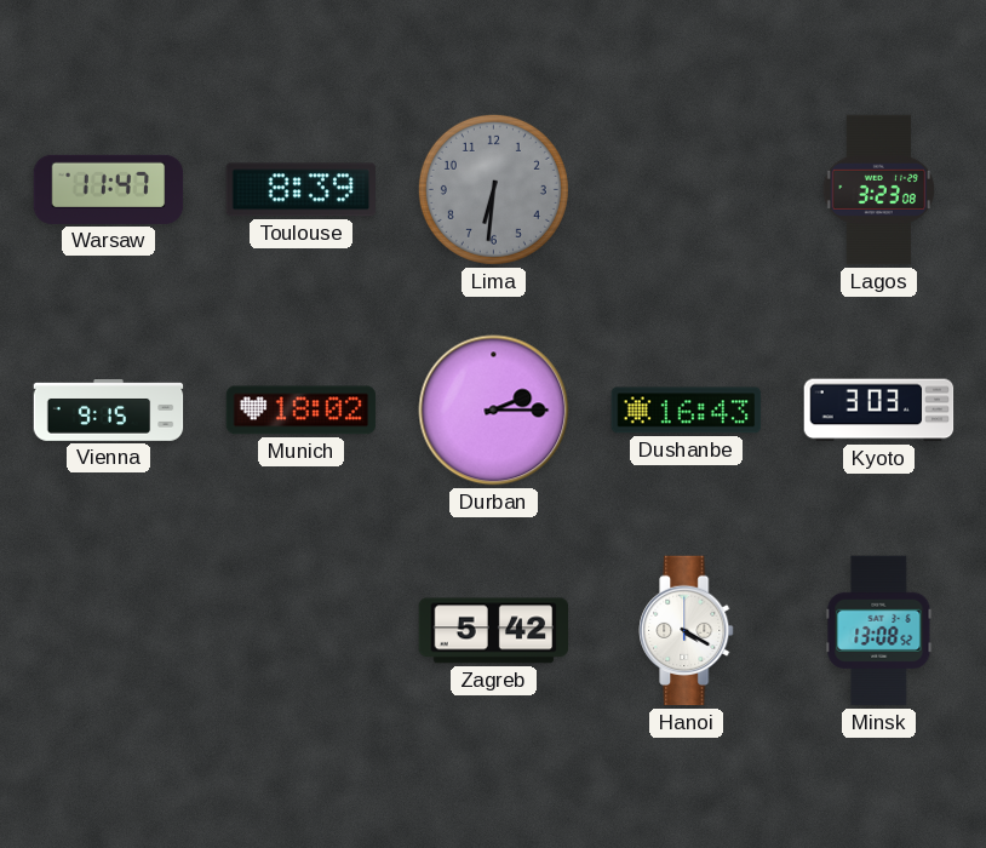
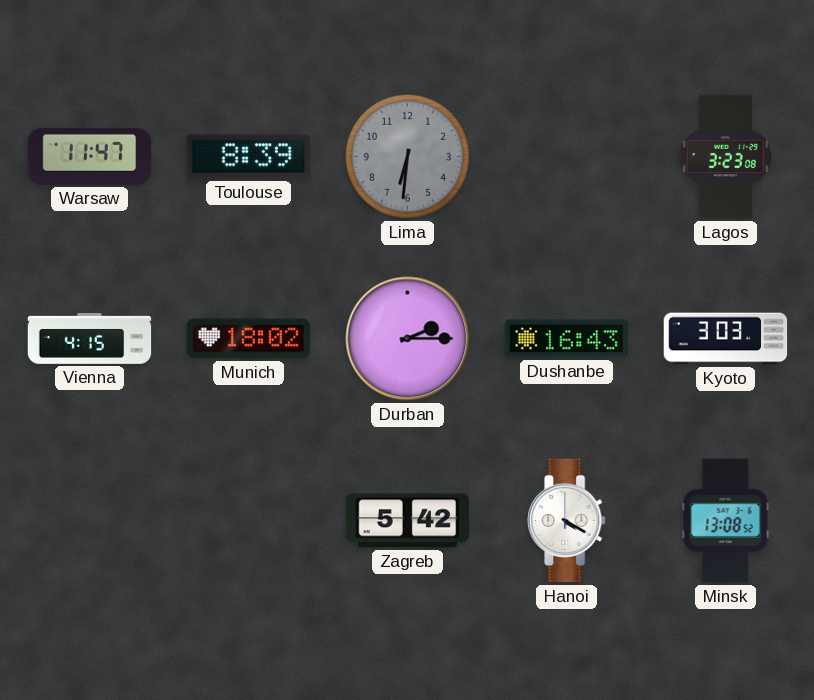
Vienna: 9:15 -> 4:15 (90, 339)
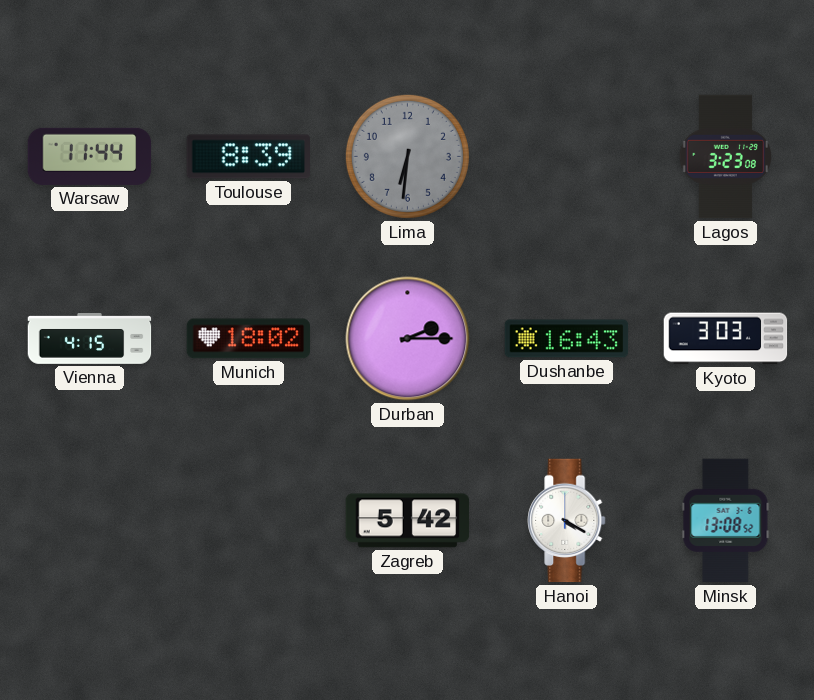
Warsaw: 11:47 -> 11:44 (90, 156)
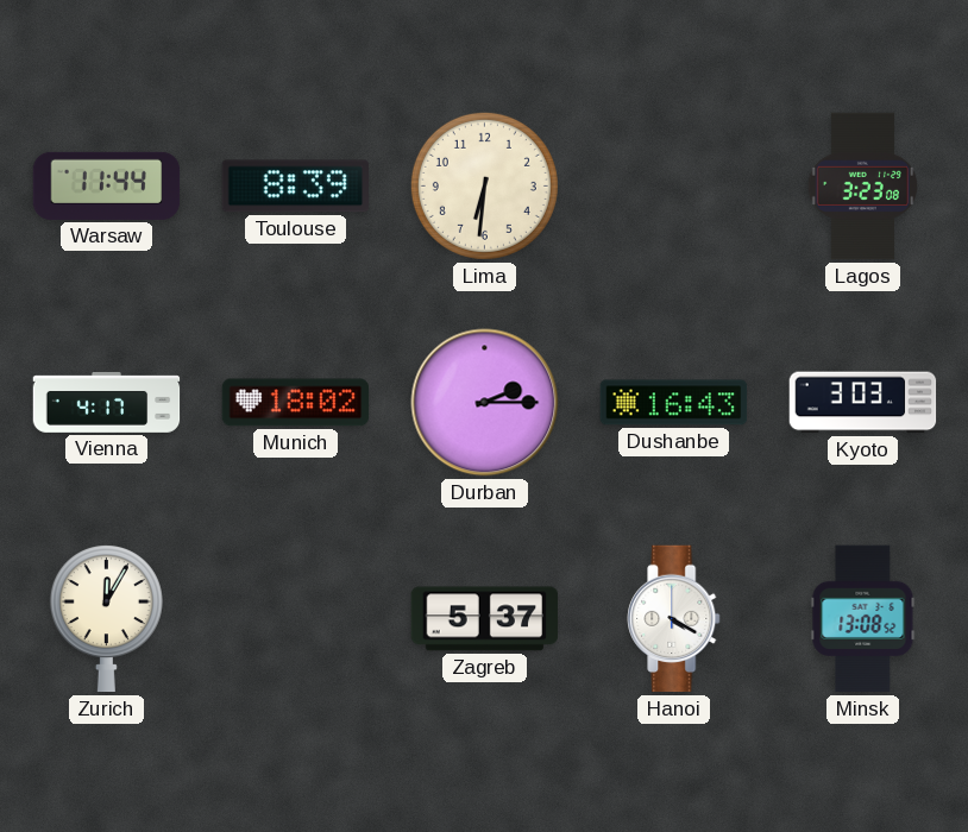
Lima dial: grey -> cream (484, 185)
Vienna: 4:15 -> 4:17 (107, 403)
Zurich: none -> 12:05 (106, 619)
Zagreb: 5:42 -> 5:37 (485, 619)
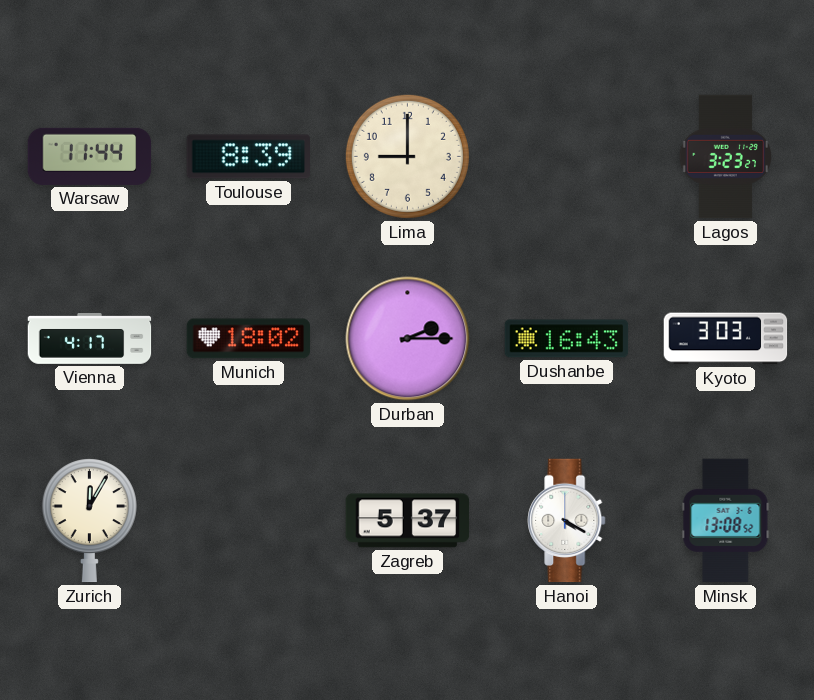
Lima: 6:31 -> 9:00 (407, 156)
Lagos: 3:23:08 -> 3:23:27 (725, 157)
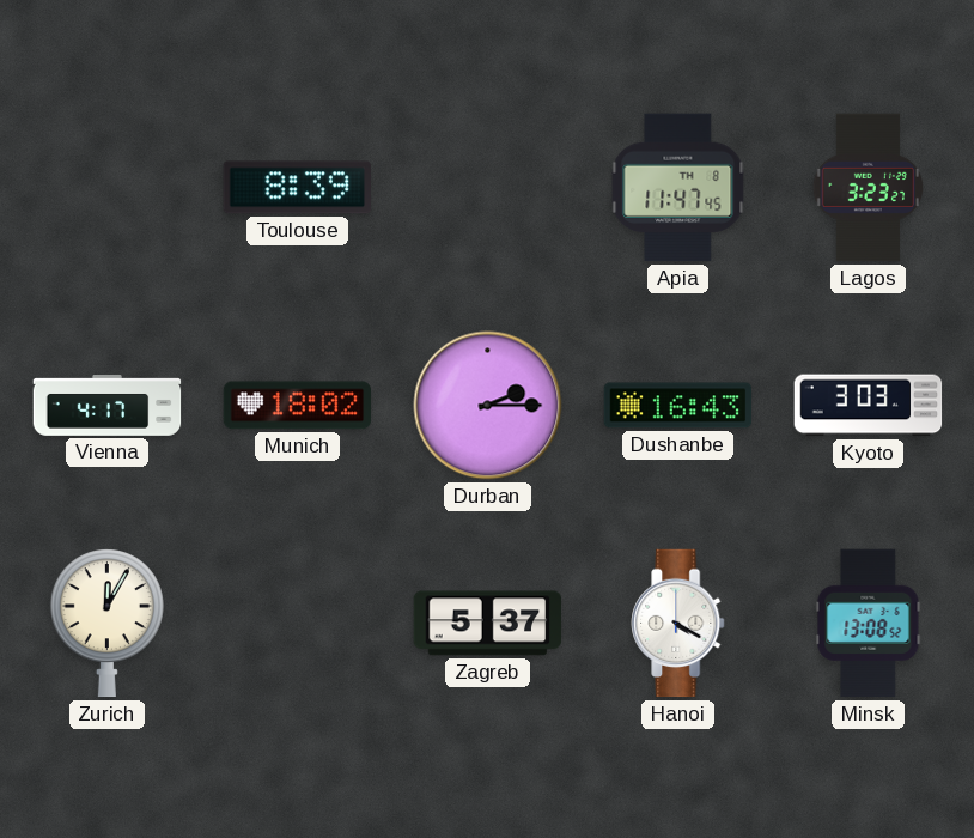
Warsaw: 11:44 -> none (90, 156)
Lima: 9:00 -> none (407, 156)
Apia: none -> 11:47 (678, 188)
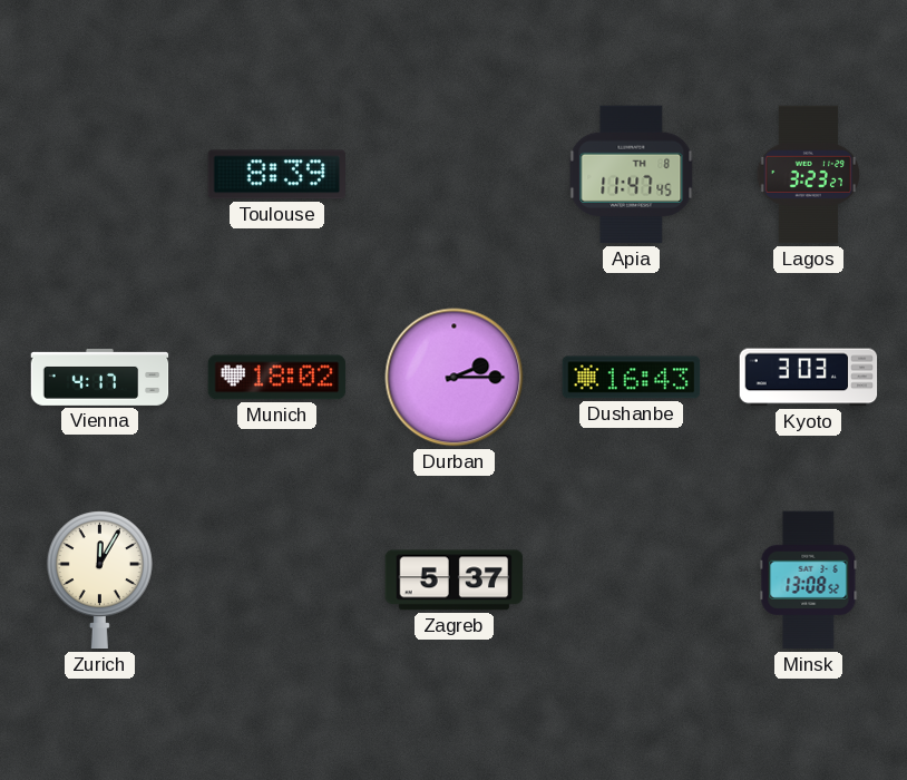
Hanoi: 4:20 -> none (678, 624)
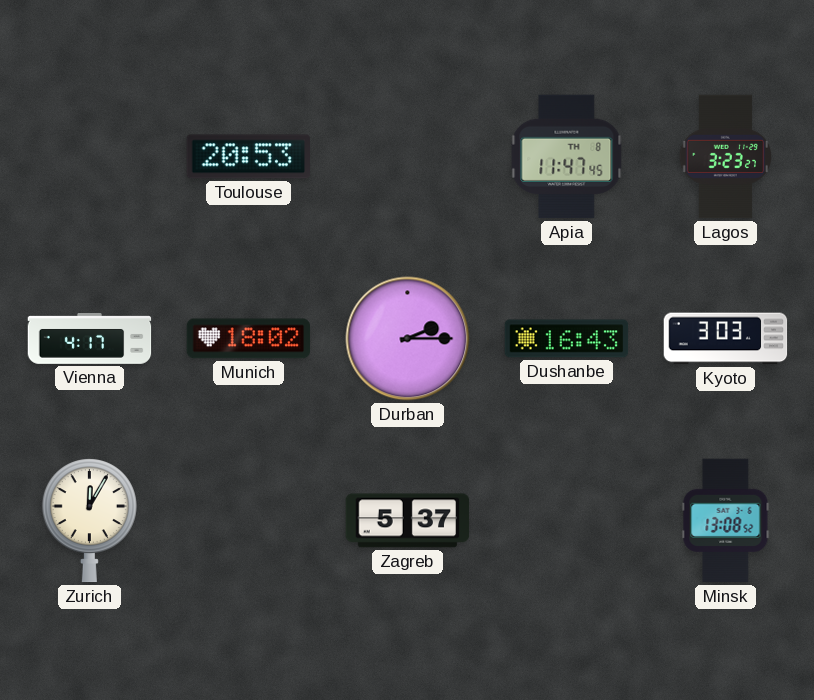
Toulouse: 8:39 -> 20:53 (248, 157)
